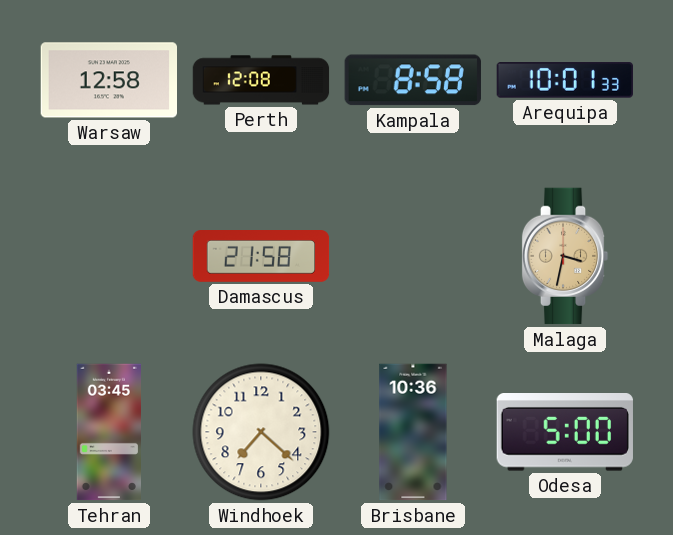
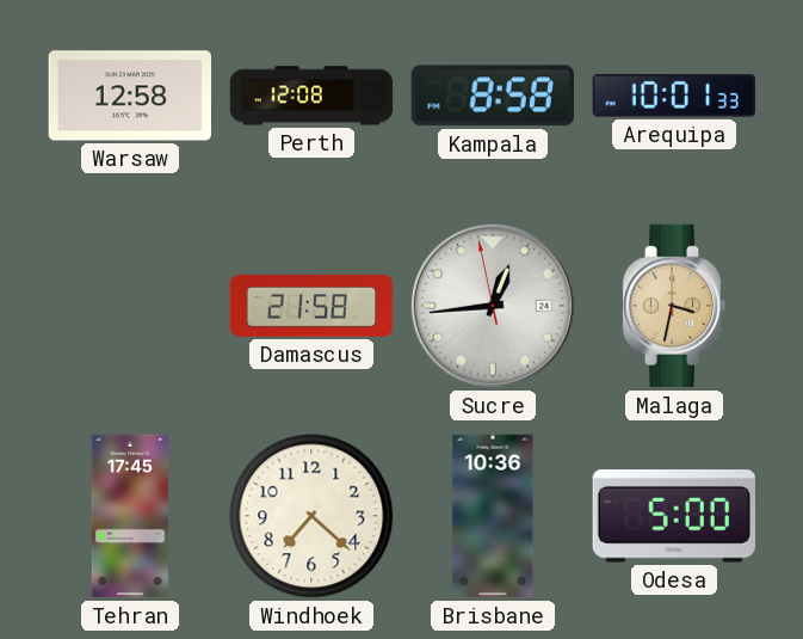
Sucre: none -> 12:43 (493, 306)
Tehran: 03:45 -> 17:45 (129, 516)
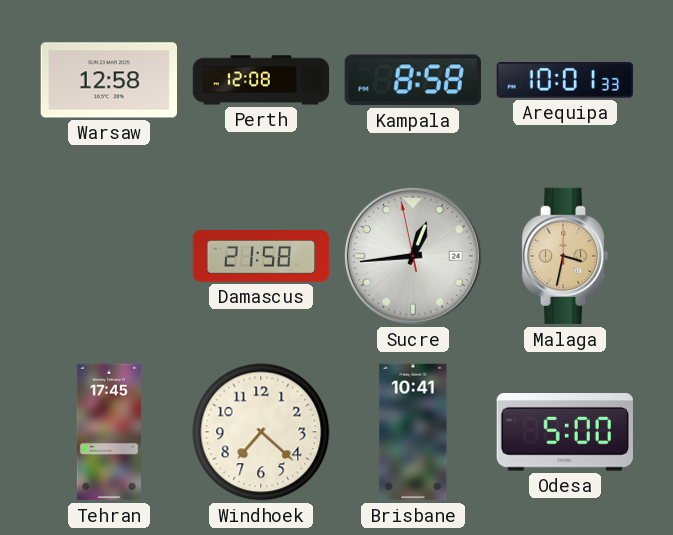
Brisbane: 10:36 -> 10:41 (413, 432)
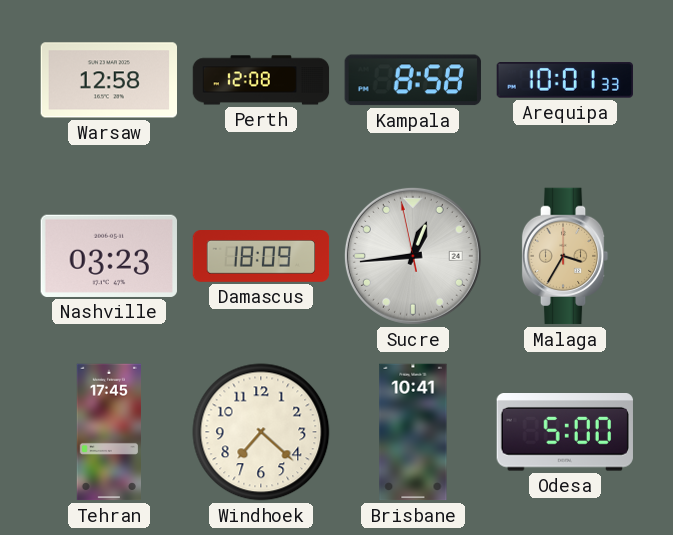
Nashville: none -> 03:23 (108, 256)
Damascus: 21:58 -> 18:09 (261, 257)
Malaga: 3:32 -> 3:35 (565, 256)
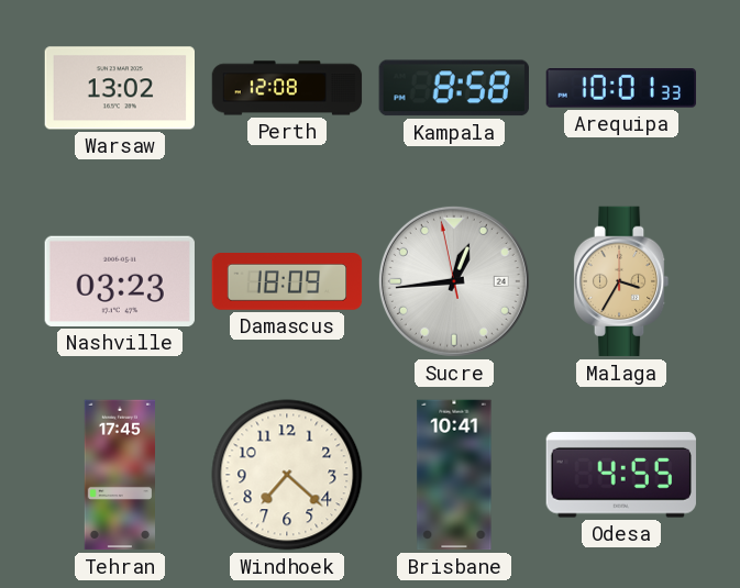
Warsaw: 12:58 -> 13:02 (120, 88)
Odesa: 5:00 -> 4:55 (621, 476)
